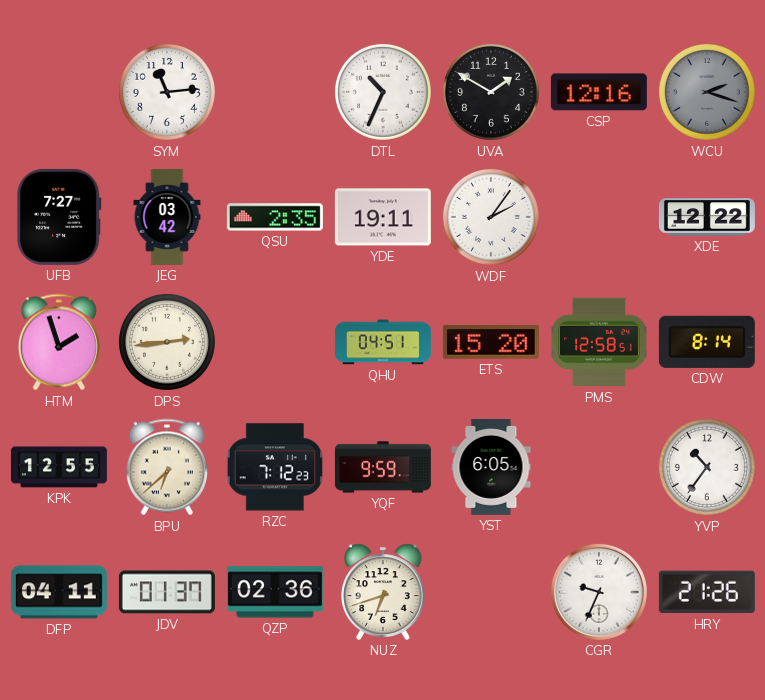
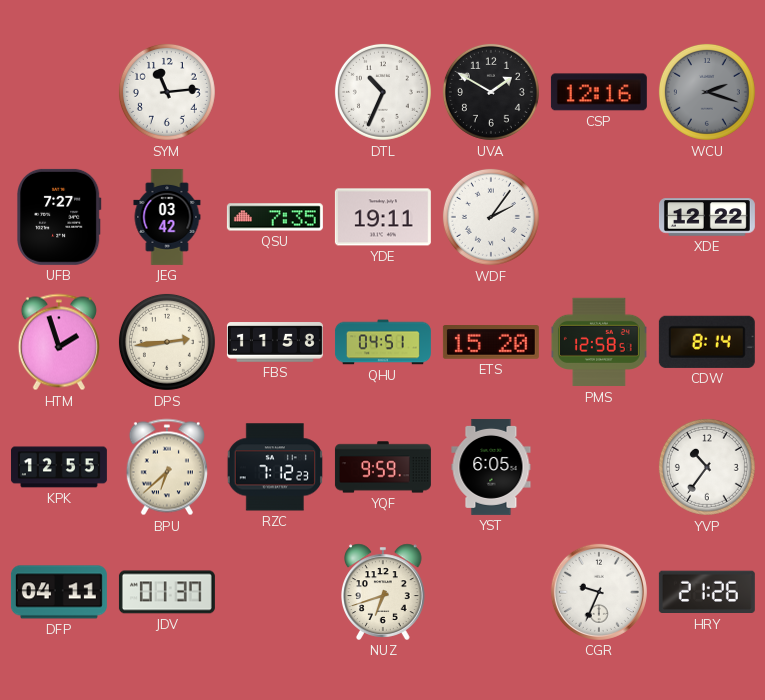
QSU: 2:35 -> 7:35 (275, 217)
FBS: none -> 11:58 (275, 342)
QZP: 02:36 -> none (275, 592)
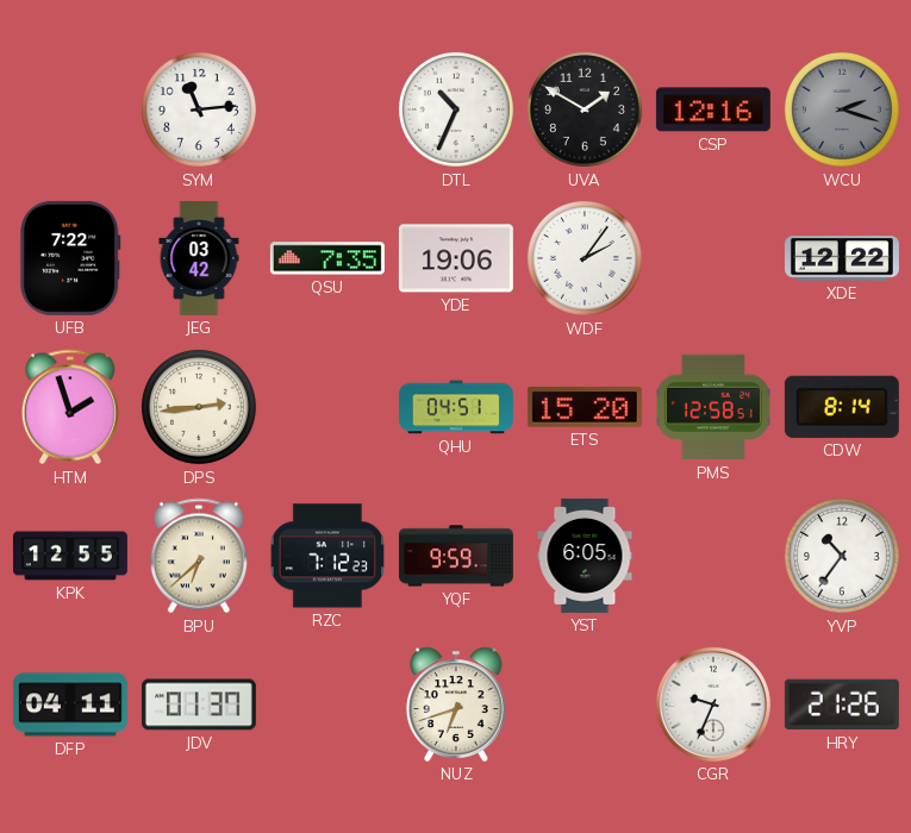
UFB: 7:27 -> 7:22 (71, 258)
YDE: 19:11 -> 19:06 (456, 258)
FBS: 11:58 -> none (275, 342)
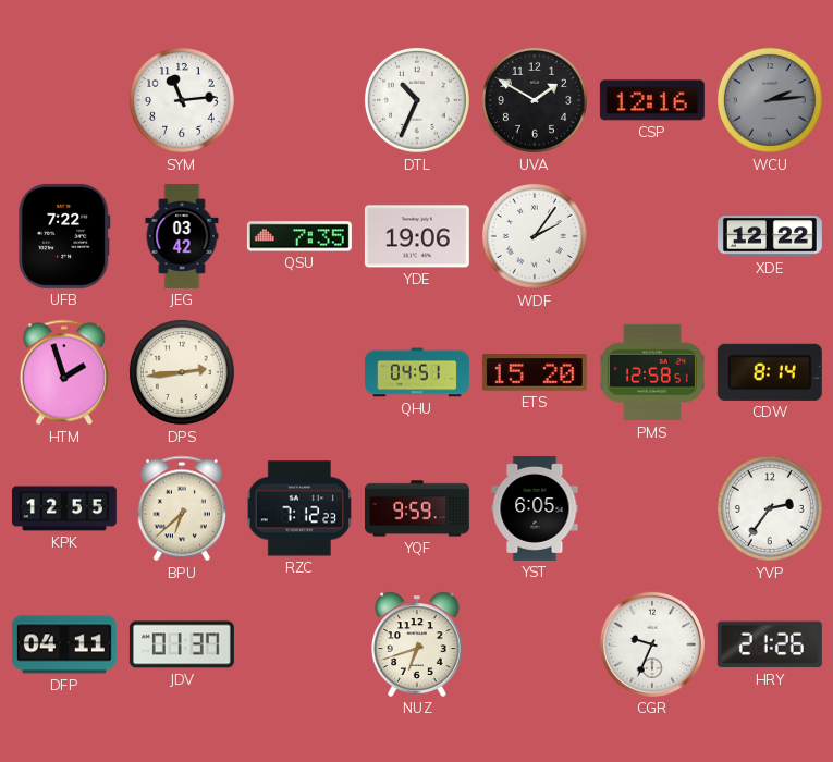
WCU: 2:18 -> 2:14 (770, 100)
YVP: 10:36 -> 2:36 (770, 508)
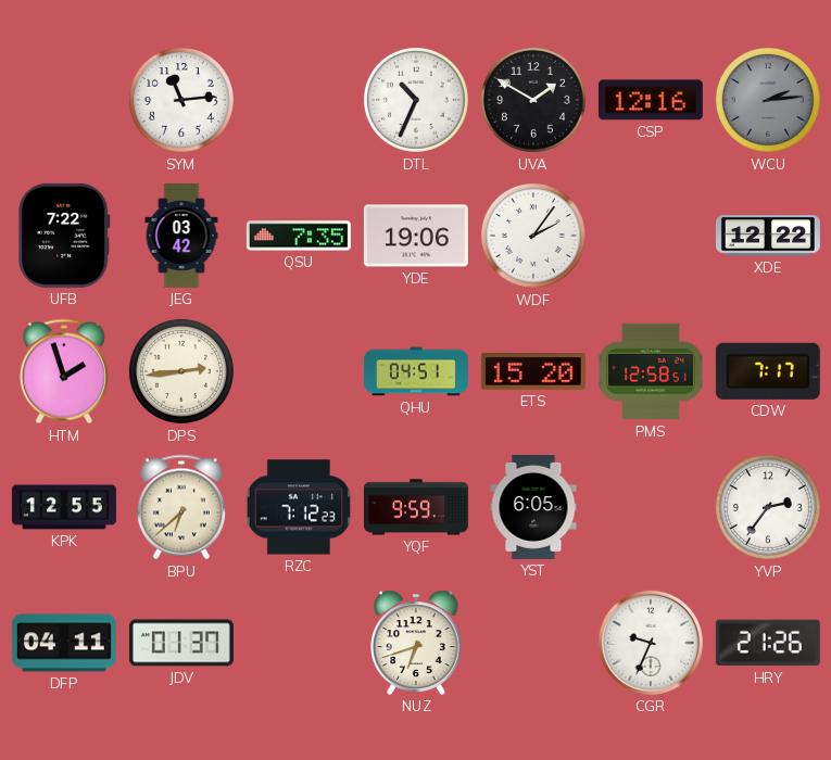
CDW: 8:14 -> 7:17 (768, 371)
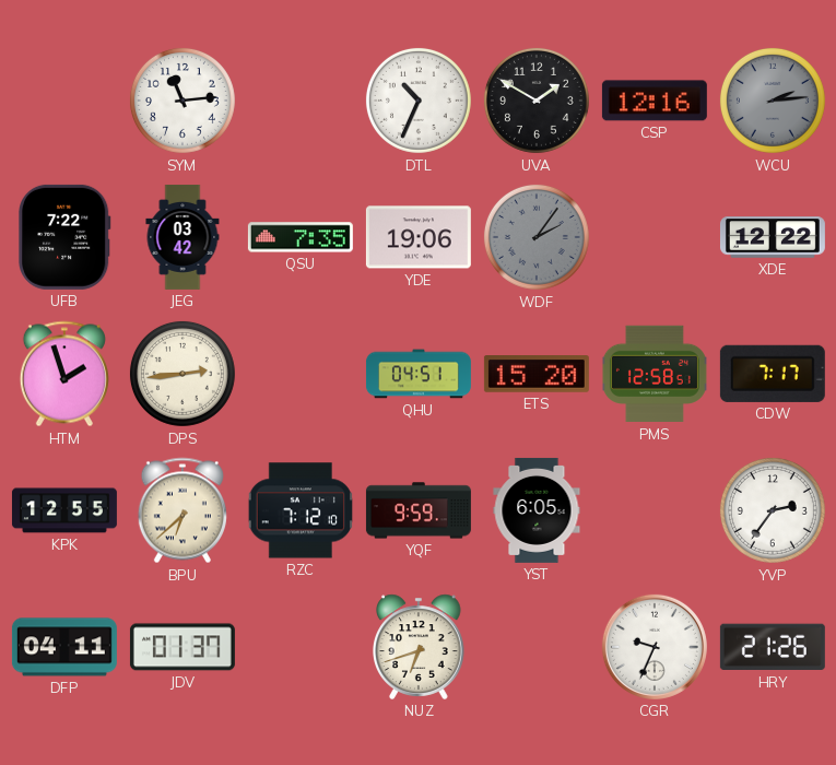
WDF dial: white -> grey (537, 237)
RZC: 7:12:23 -> 7:12:10 (299, 510)
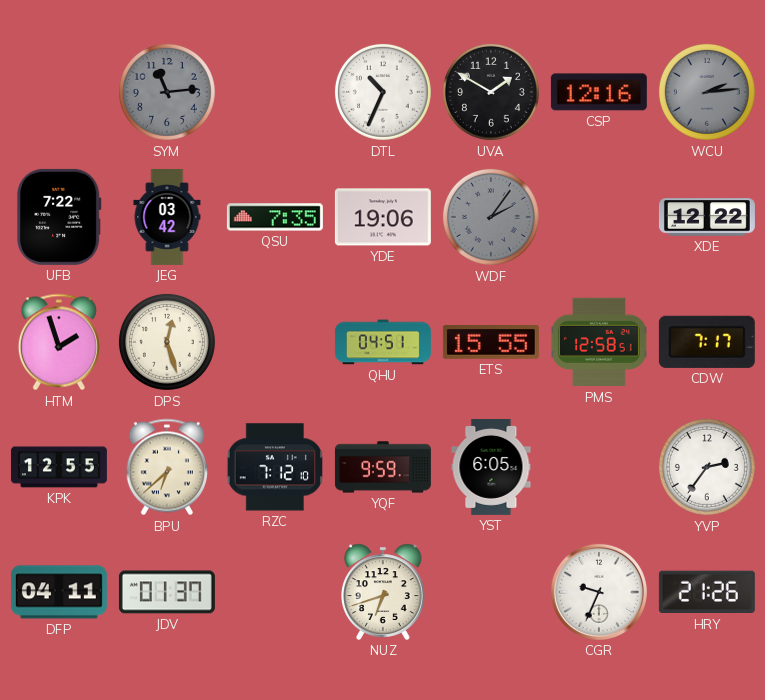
SYM dial: white -> grey (167, 92)
DPS: 2:44 -> 12:27 (167, 342)
ETS: 15:20 -> 15:55 (491, 343)
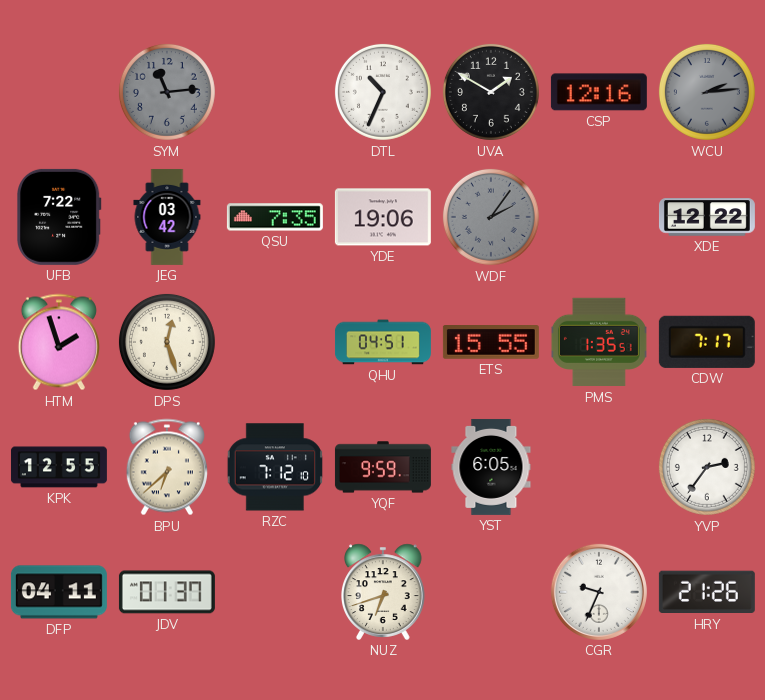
PMS: 12:58 -> 1:35 (599, 342)
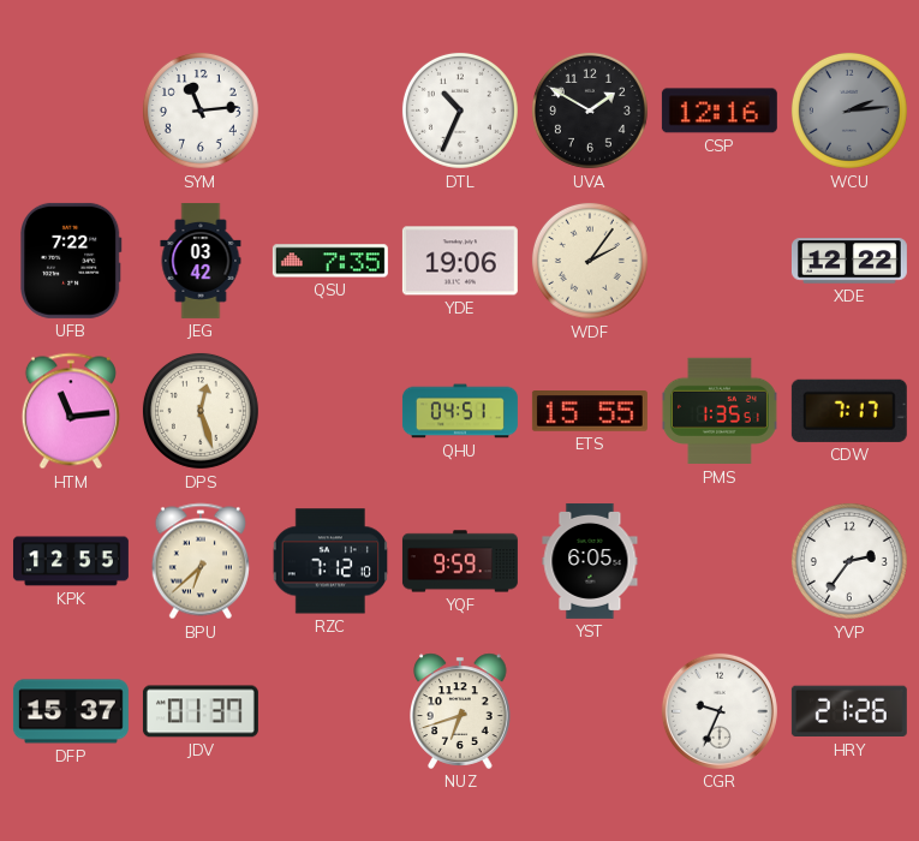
SYM dial: grey -> white (201, 111)
WDF dial: grey -> cream (590, 261)
HTM: 1:57 -> 11:14 (71, 411)
DFP: 04:11 -> 15:37 (71, 711)
